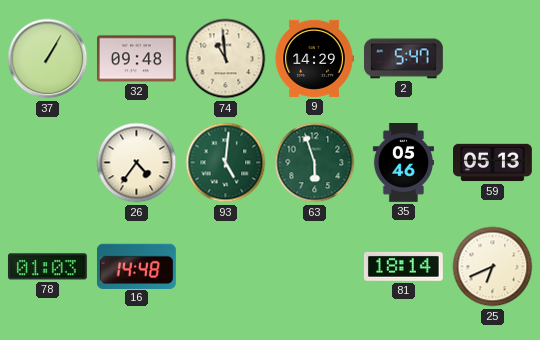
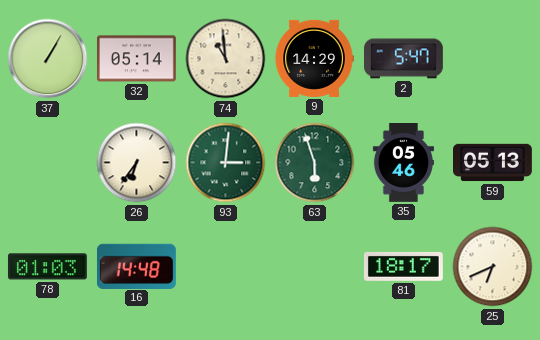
32: 09:48 -> 05:14 (137, 59)
26: 4:36 -> 6:36 (137, 163)
93: 5:01 -> 3:01 (226, 163)
81: 18:14 -> 18:17 (403, 266)
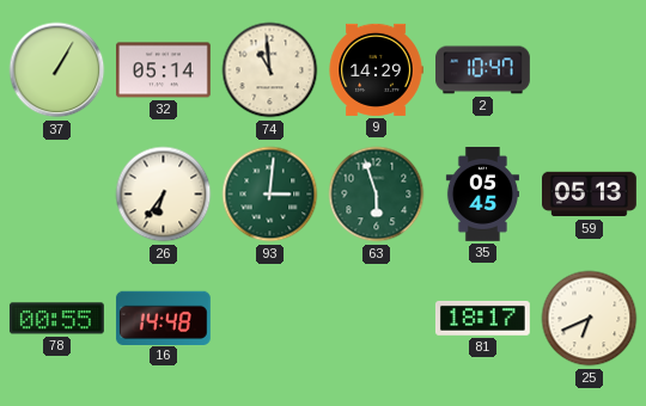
2: 5:47 -> 10:47 (483, 70)
35: 05:46 -> 05:45 (482, 195)
78: 01:03 -> 00:55 (56, 319)
